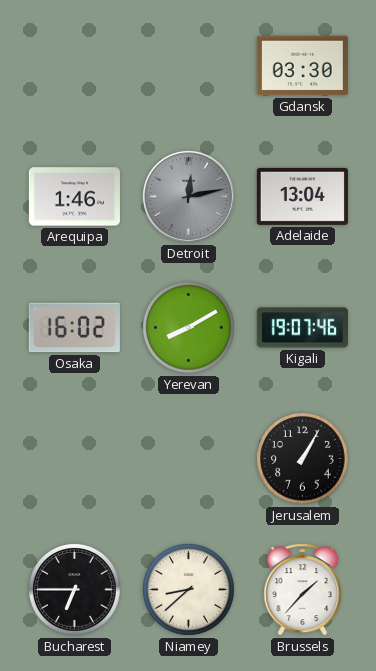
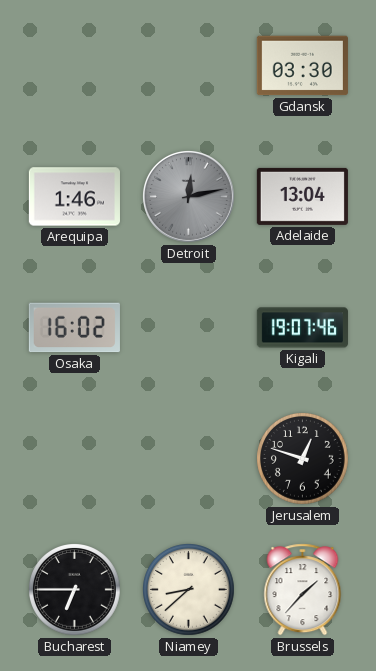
Yerevan: 8:10 -> none (189, 328)
Jerusalem: 1:05 -> 12:48 (303, 459)
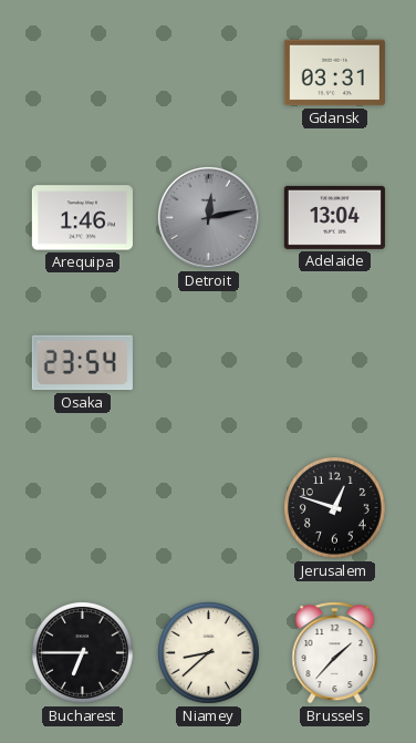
Gdansk: 03:30 -> 03:31 (334, 73)
Osaka: 16:02 -> 23:54 (82, 363)
Kigali: 19:07 -> none (302, 328)
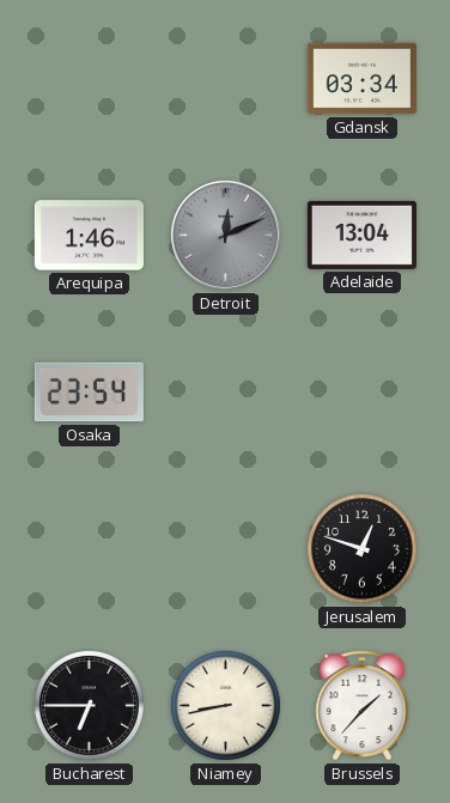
Gdansk: 03:31 -> 03:34 (361, 79)
Detroit: 12:13 -> 12:11 (225, 235)
Niamey: 8:38 -> 8:43 (226, 706)
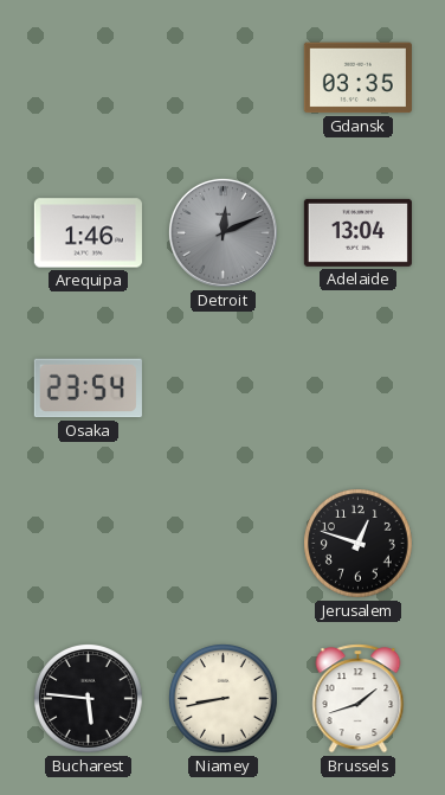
Gdansk: 03:34 -> 03:35 (357, 78)
Bucharest: 6:45 -> 5:46 (89, 699)
Brussels: 1:37 -> 1:42 (359, 699)
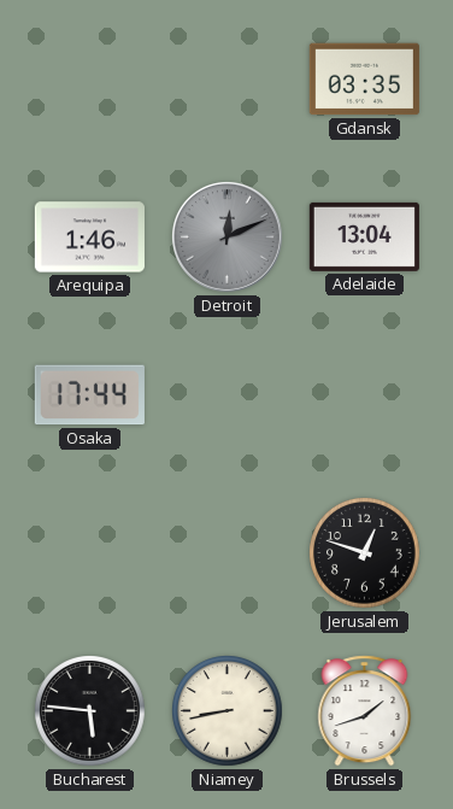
Osaka: 23:54 -> 17:44 (89, 395)
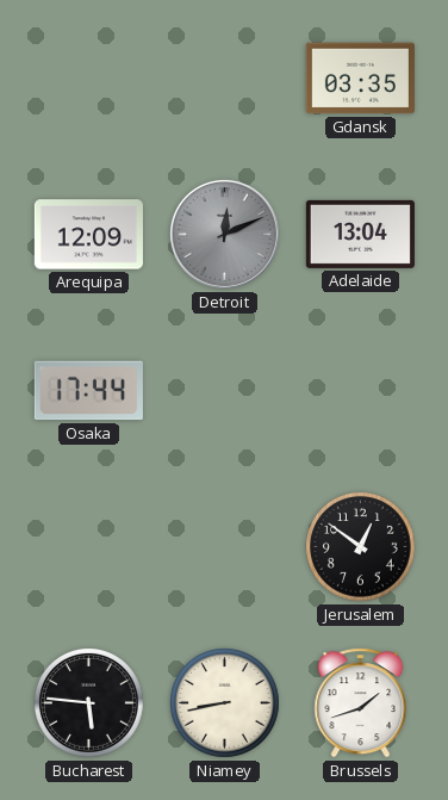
Arequipa: 1:46 -> 12:09 (88, 235)
Jerusalem: 12:48 -> 12:51 (361, 547)
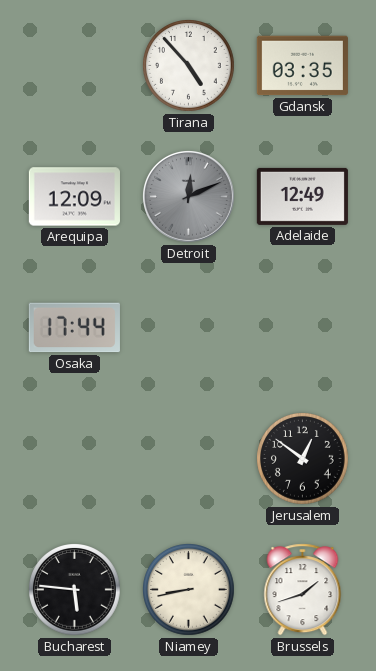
Tirana: none -> 4:53 (189, 66)
Adelaide: 13:04 -> 12:49 (302, 196)
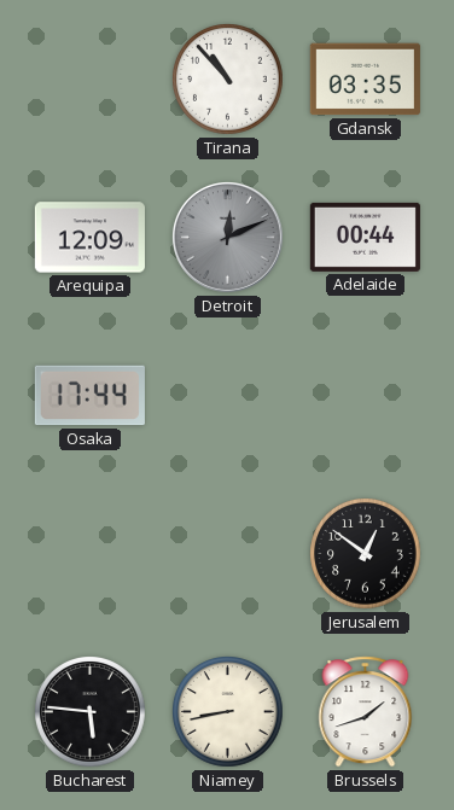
Tirana: 4:53 -> 10:53 (228, 80)
Adelaide: 12:49 -> 00:44 (365, 237)
